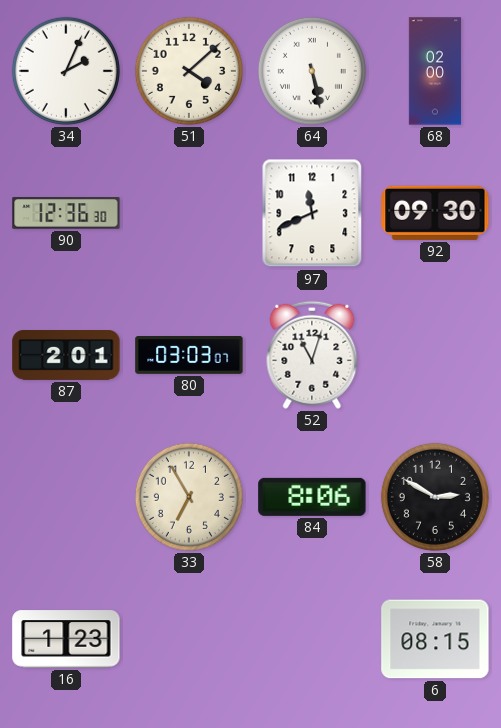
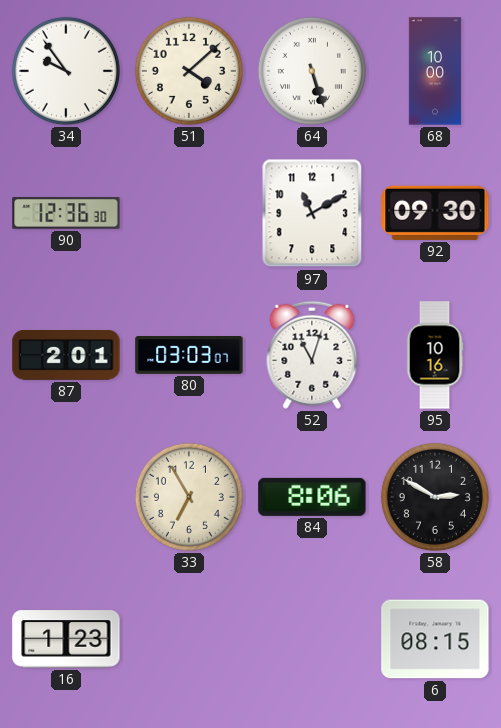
34: 2:04 -> 9:54 (66, 71)
64: 5:28 -> 5:27 (312, 71)
68: 02:00 -> 10:00 (435, 71)
97: 11:41 -> 11:10 (312, 213)
95: none -> 10:16 (435, 355)
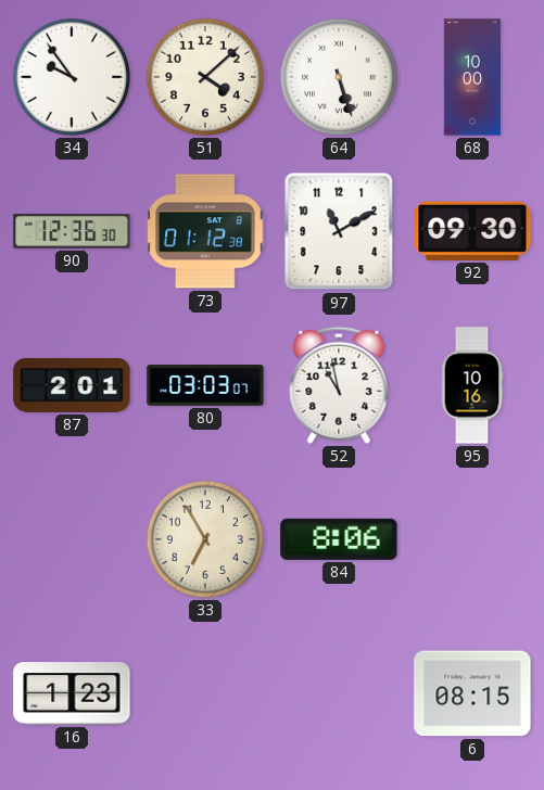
73: none -> 01:12 (205, 231)
52: 11:03 -> 10:58 (339, 385)
58: 2:50 -> none (435, 497)
